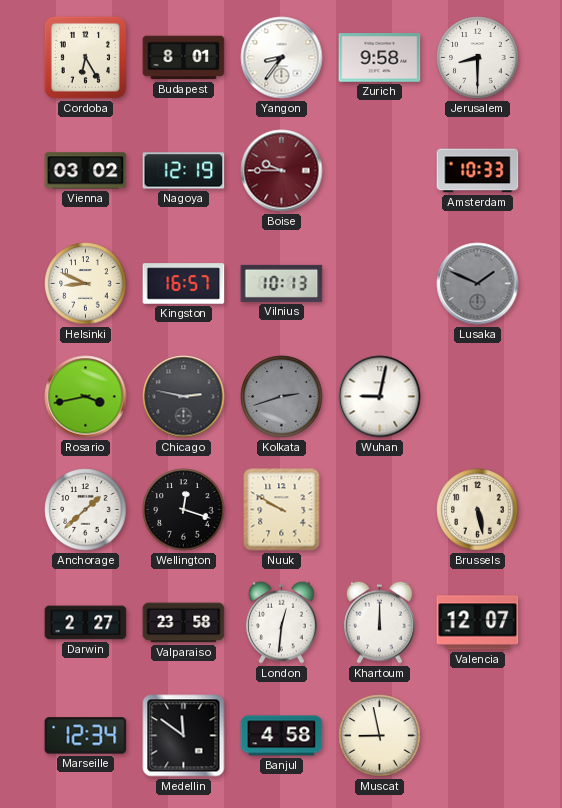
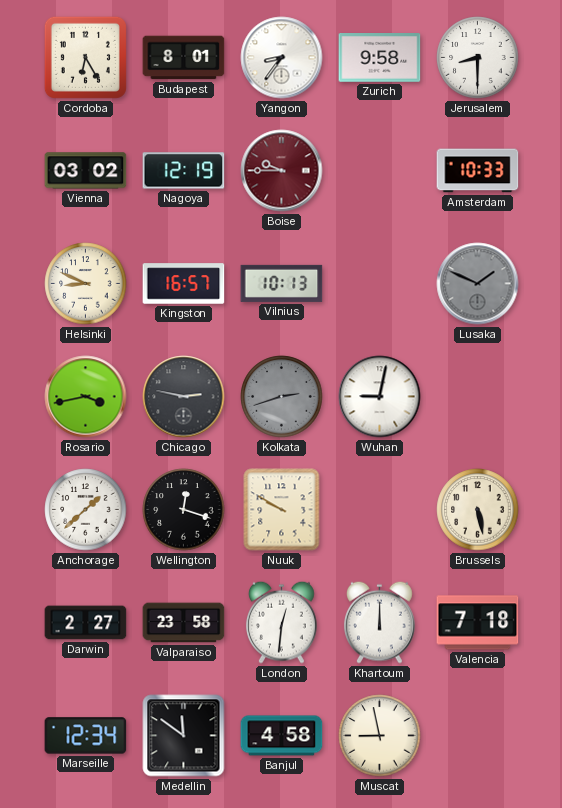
Valencia: 12:07 -> 7:18 (478, 623)
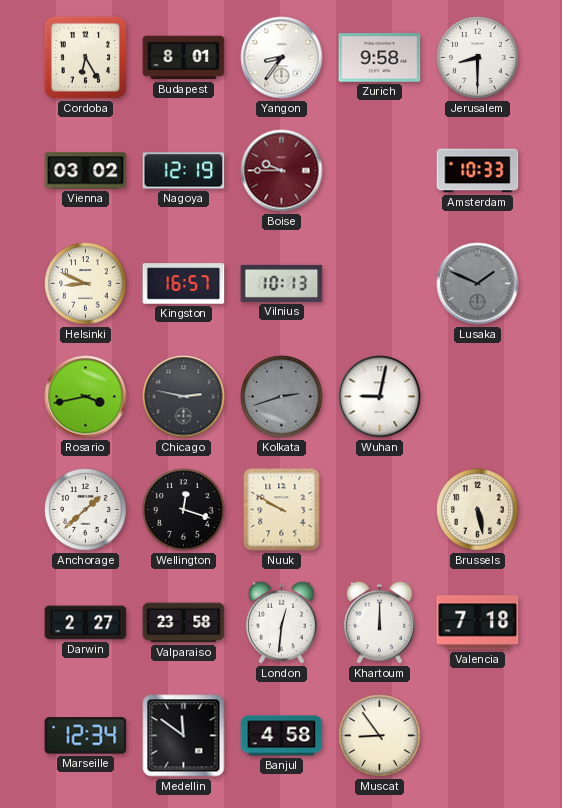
Muscat: 8:58 -> 8:54 (380, 736)
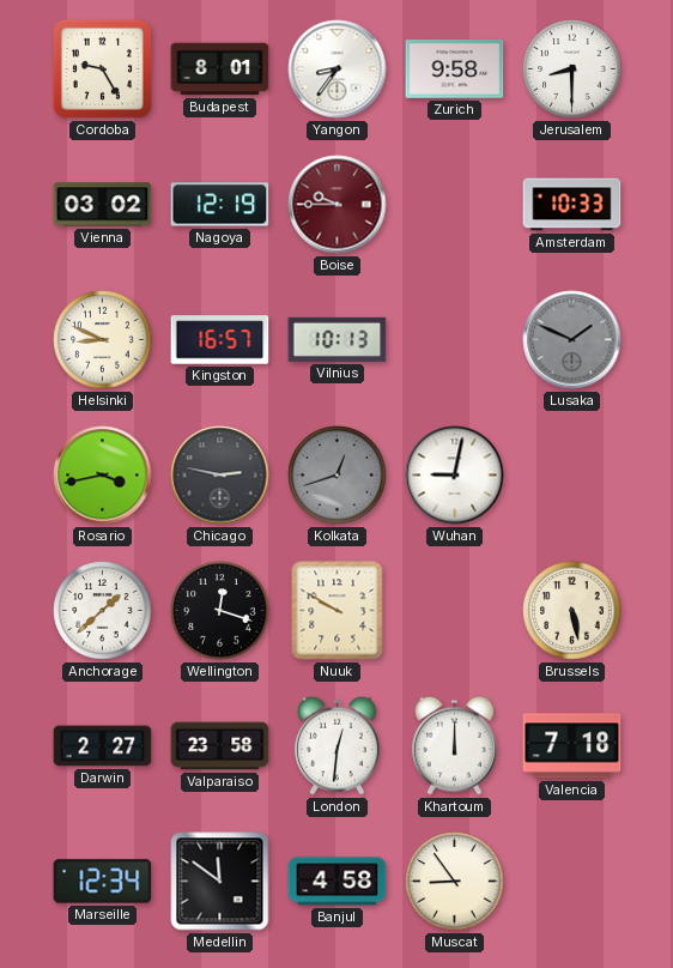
Cordoba: 6:25 -> 9:25 (102, 68)
Kolkata: 2:42 -> 12:42 (338, 476)
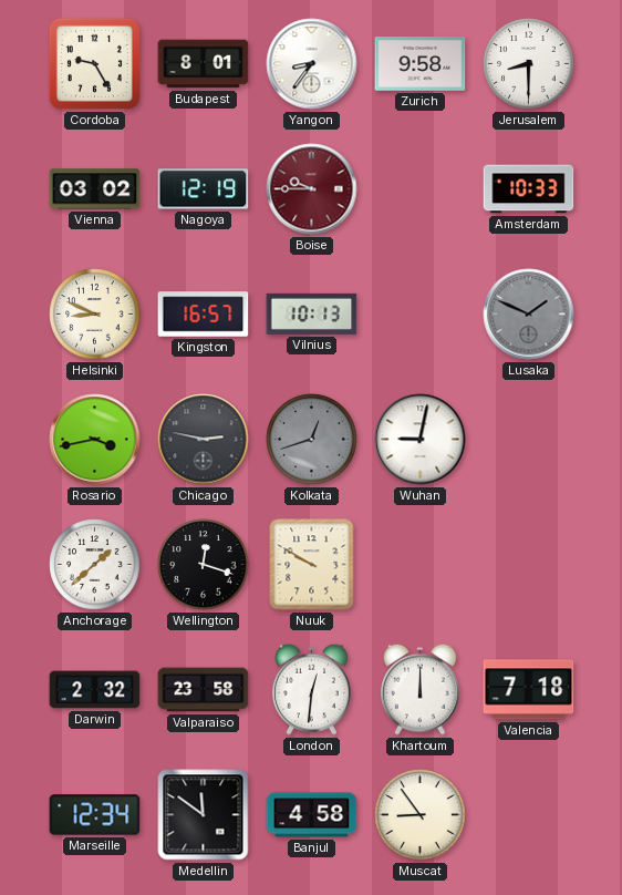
Brussels: 5:28 -> none (572, 611)
Darwin: 2:27 -> 2:32 (95, 690)
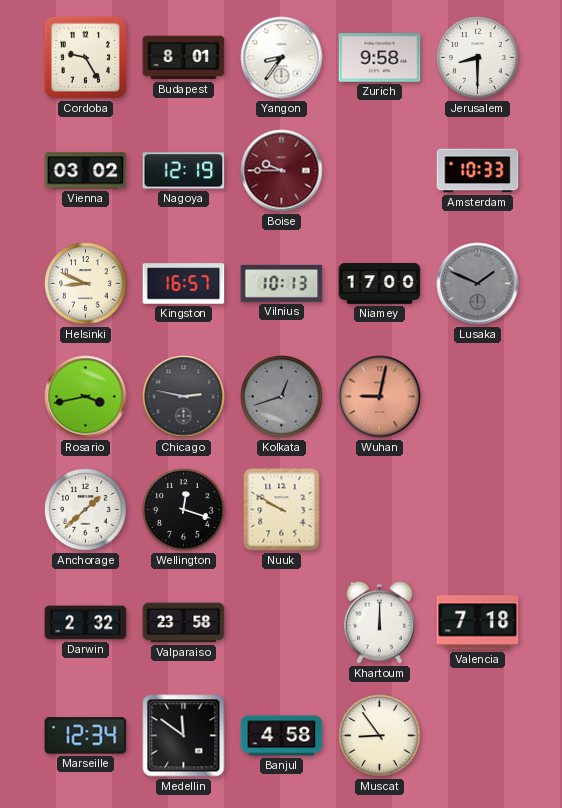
Niamey: none -> 17:00 (380, 284)
Wuhan dial: white -> salmon (380, 397)
London: 12:31 -> none (311, 689)
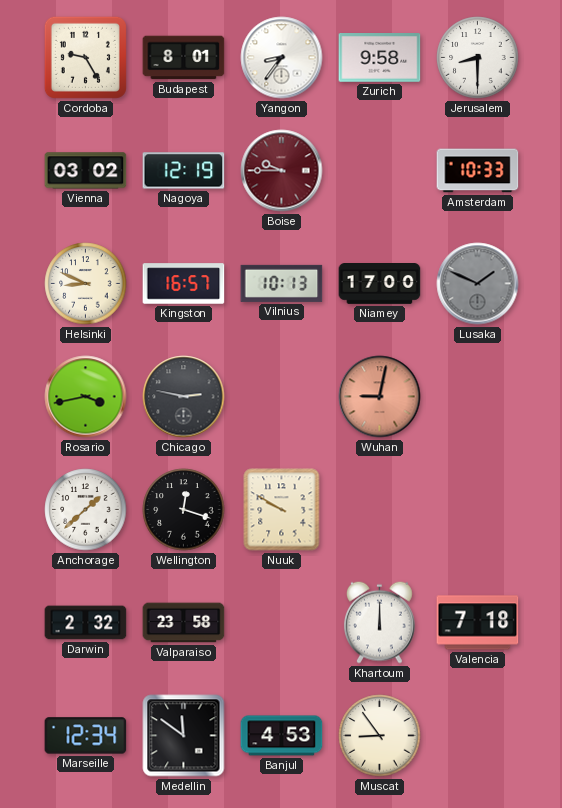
Kolkata: 12:42 -> none (282, 397)
Banjul: 4:58 -> 4:53 (282, 736)
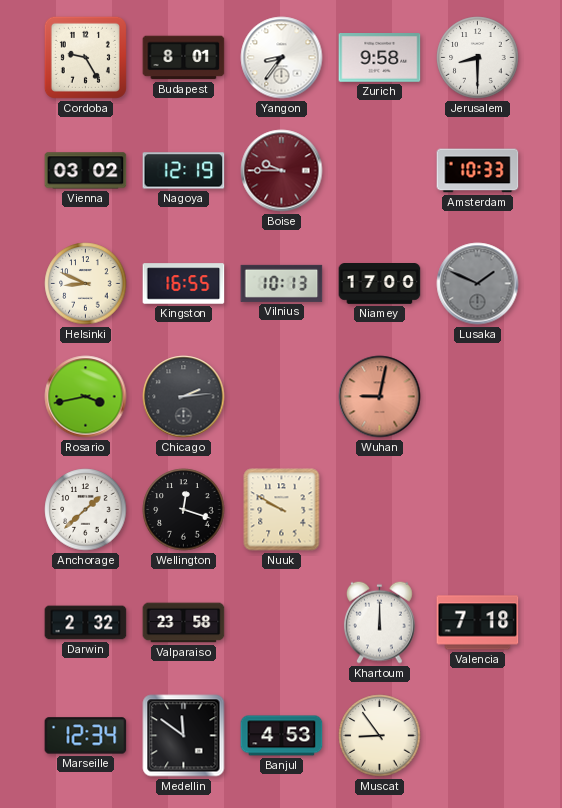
Kingston: 16:57 -> 16:55 (184, 284)
Chicago: 2:47 -> 2:14 (184, 397)
